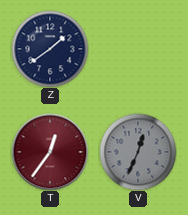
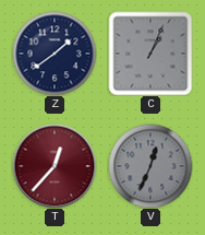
C: none -> 1:04 (150, 54)
T: 12:36 -> 12:37 (55, 166)
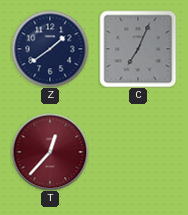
C: 1:04 -> 7:04 (138, 49)
V: 12:34 -> none (150, 166)
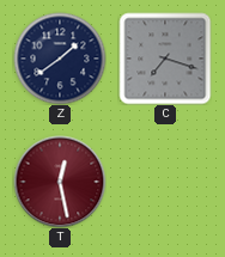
C: 7:04 -> 7:18 (165, 59)
T: 12:37 -> 12:28 (60, 182)
